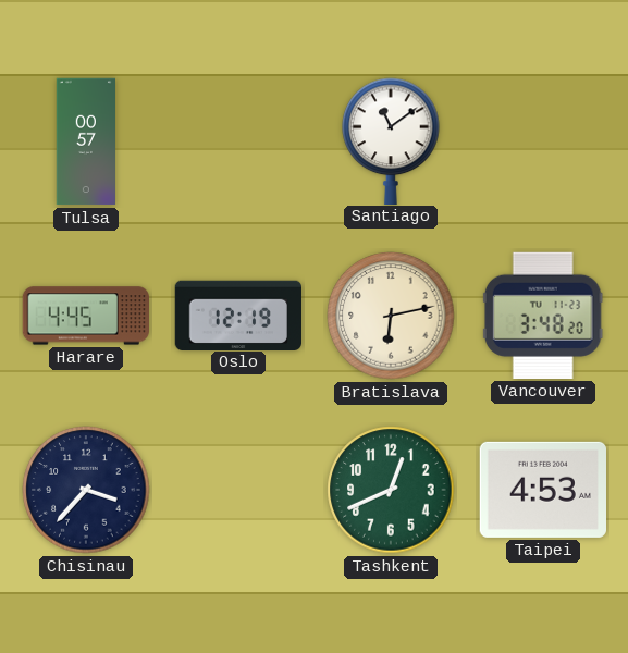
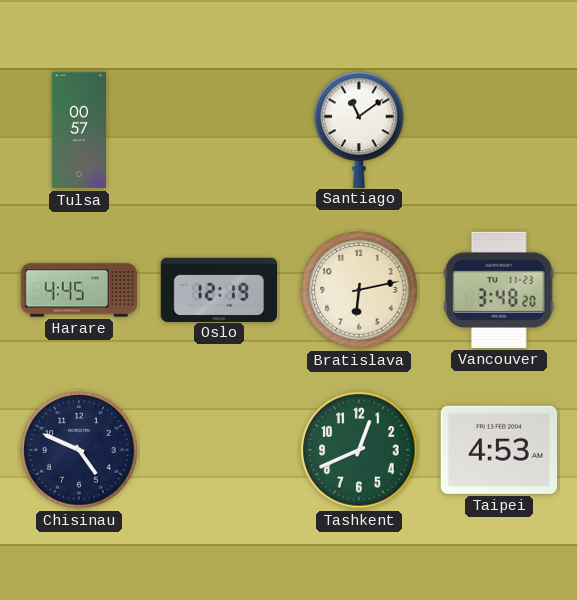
Chisinau: 3:37 -> 4:49 (79, 450)
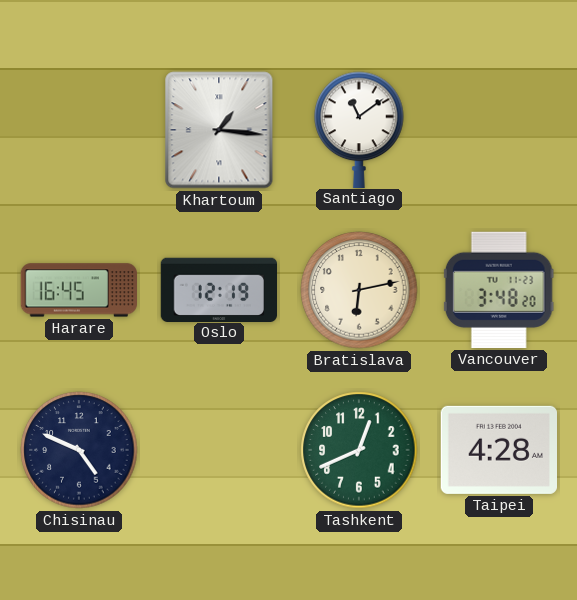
Tulsa: 00:57 -> none (78, 130)
Khartoum: none -> 1:16 (219, 130)
Harare: 4:45 -> 16:45 (79, 290)
Taipei: 4:53 -> 4:28 (498, 450)
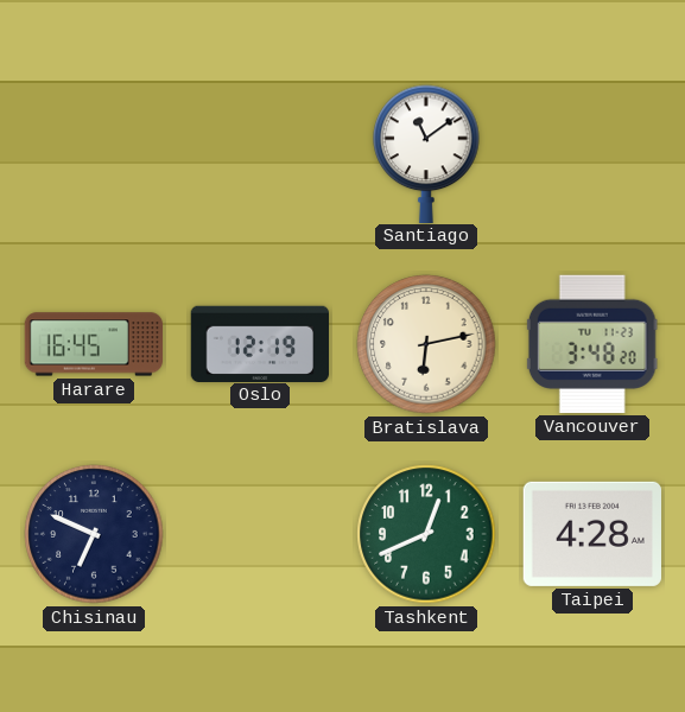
Khartoum: 1:16 -> none (219, 130)
Chisinau: 4:49 -> 6:49 (94, 534)
